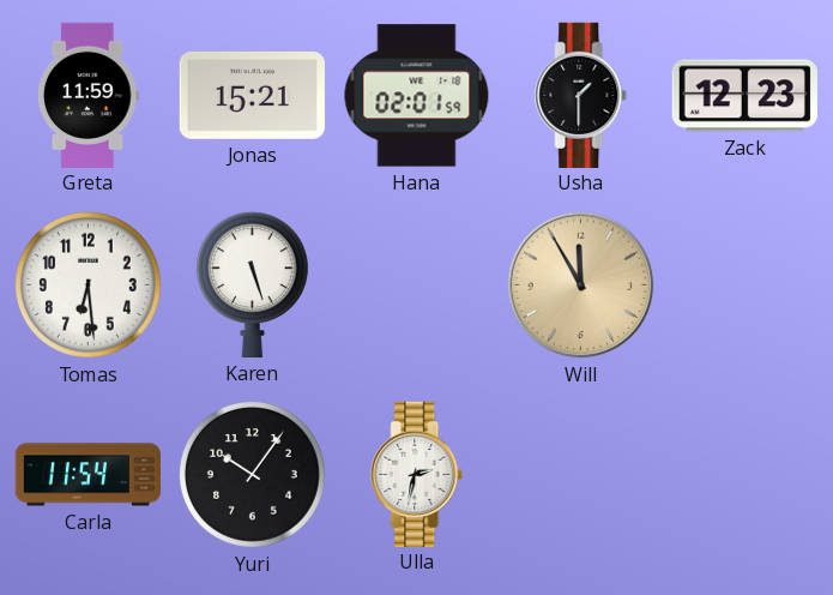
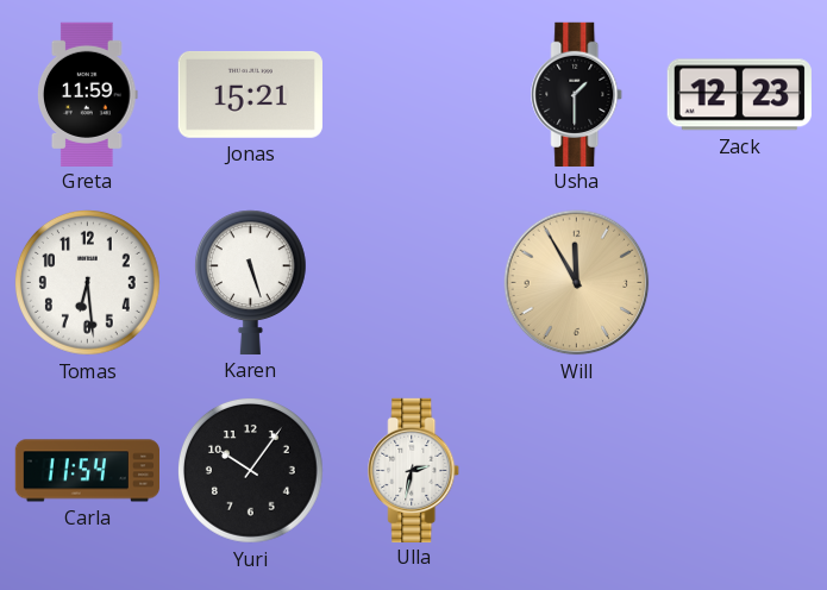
Hana: 02:01 -> none (417, 96)
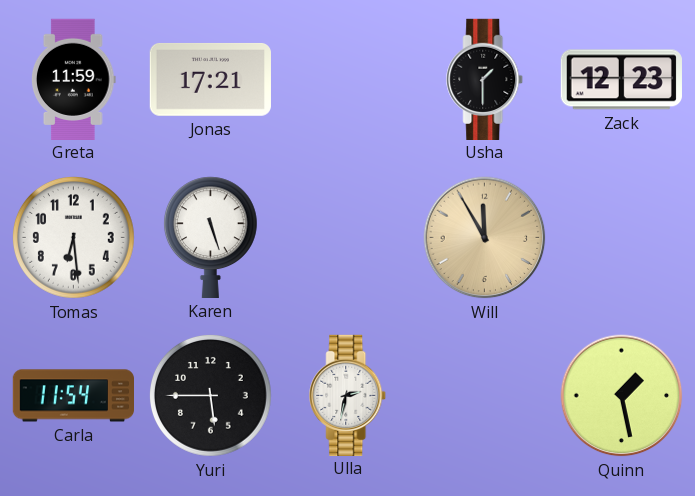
Jonas: 15:21 -> 17:21 (210, 79)
Yuri: 10:06 -> 5:45 (211, 396)
Quinn: none -> 1:28 (622, 396)
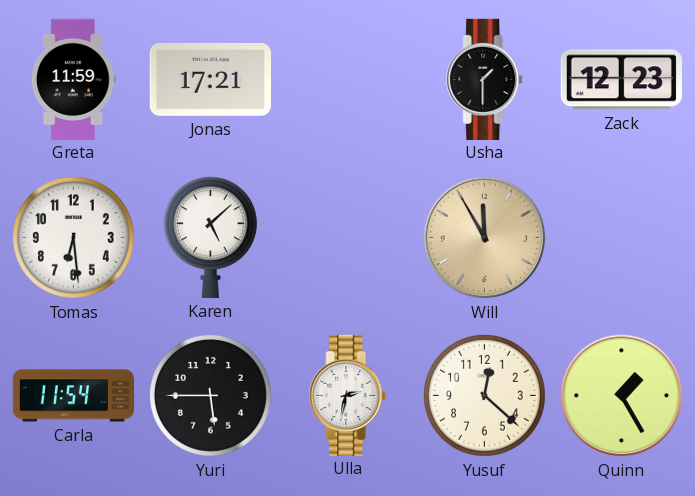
Karen: 5:27 -> 5:08 (210, 237)
Yusuf: none -> 12:22 (485, 396)
Quinn: 1:28 -> 1:25 (622, 396)
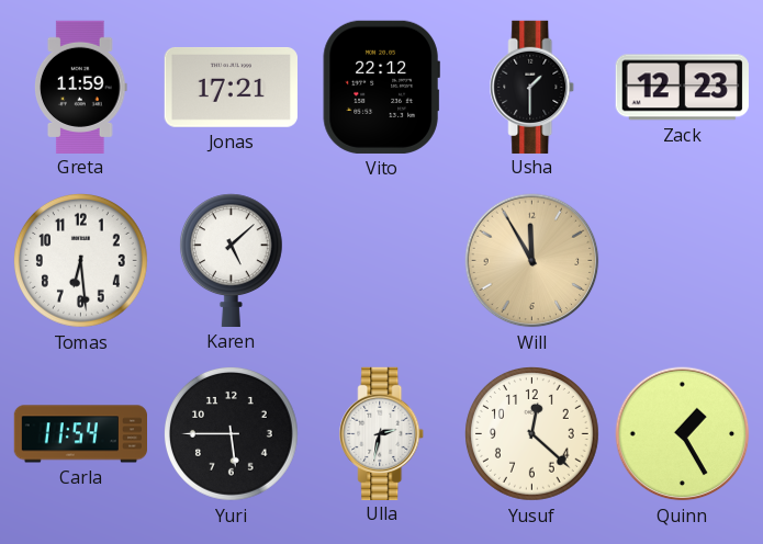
Vito: none -> 22:12 (381, 87)
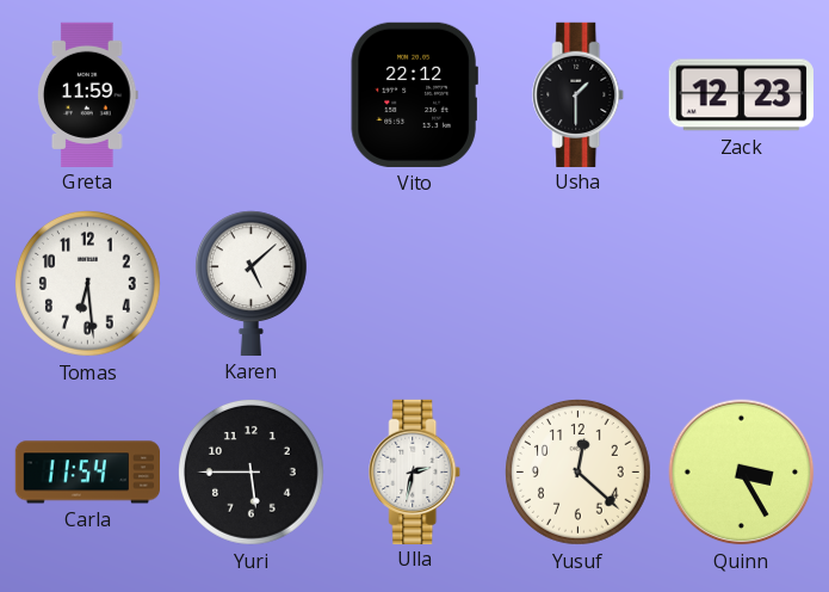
Jonas: 17:21 -> none (231, 87)
Will: 11:55 -> none (532, 261)
Quinn: 1:25 -> 3:25 (742, 473)
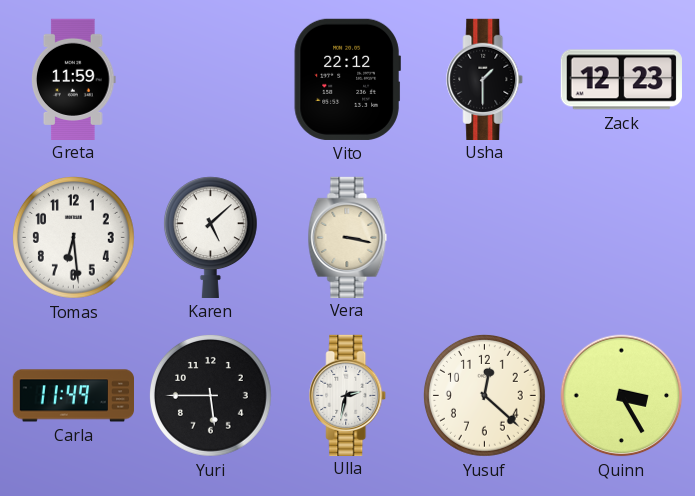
Vera: none -> 3:17 (348, 237)
Carla: 11:54 -> 11:49 (73, 396)
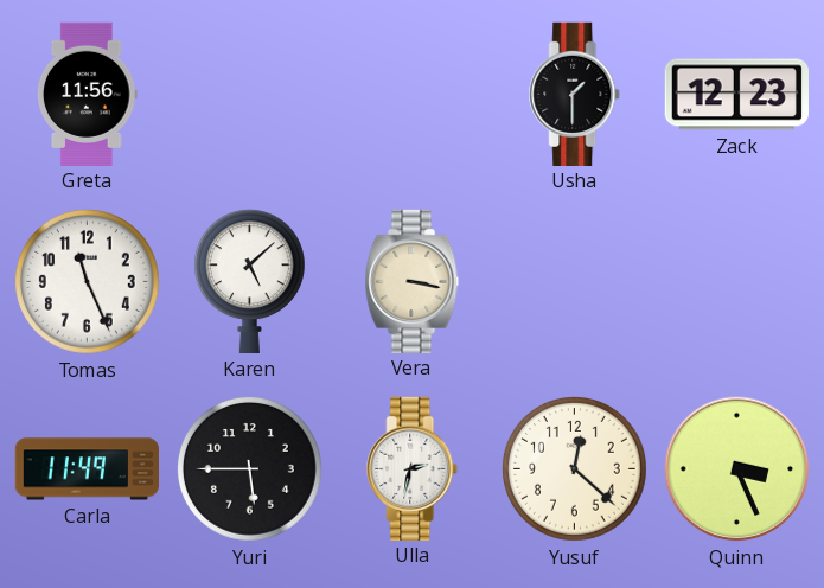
Greta: 11:59 -> 11:56 (88, 94)
Vito: 22:12 -> none (347, 79)
Tomas: 6:29 -> 11:26 (88, 282)
Quinn: 3:25 -> 3:26 (737, 469)
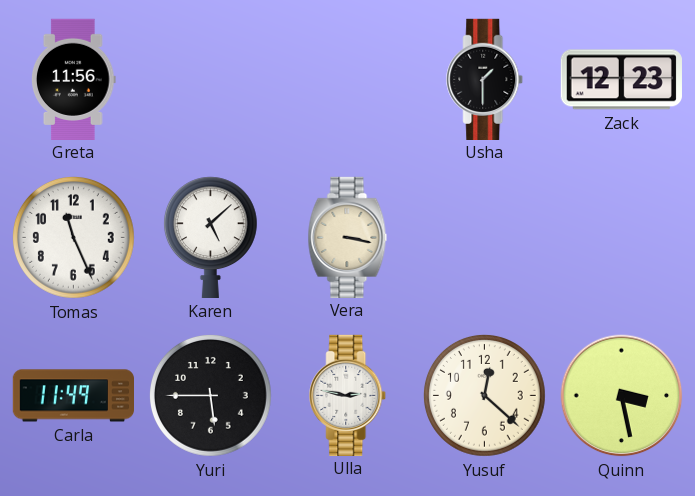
Ulla: 2:32 -> 2:47 (348, 395)
Quinn: 3:26 -> 3:28 (622, 396)
